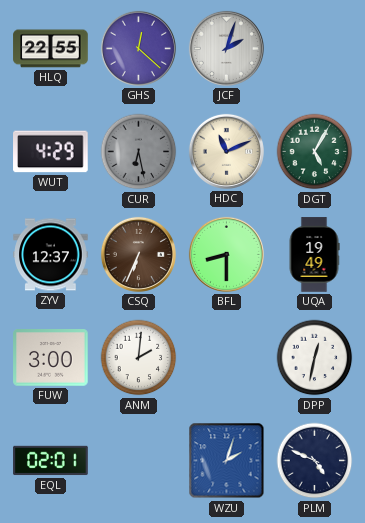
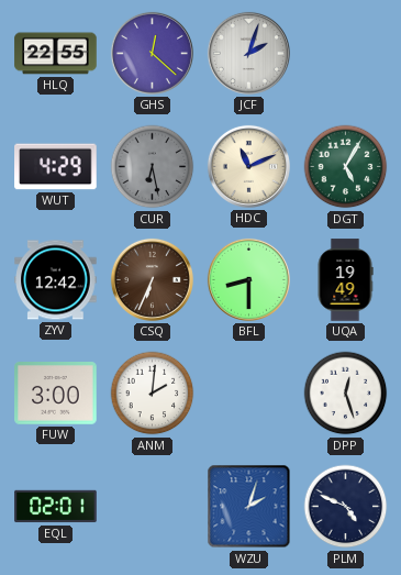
ZYV: 12:37 -> 12:42 (56, 280)
DPP: 12:32 -> 12:27 (346, 394)
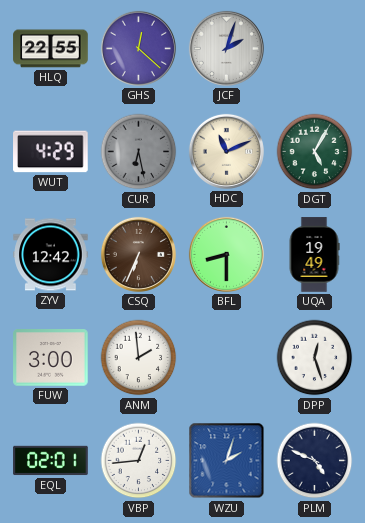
ANM: 2:01 -> 1:59 (139, 358)
VBP: none -> 12:44 (139, 461)
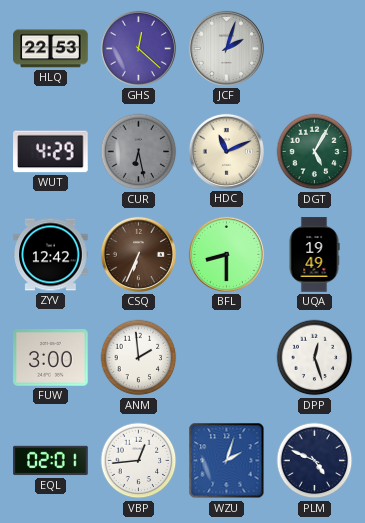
HLQ: 22:55 -> 22:53 (51, 49)
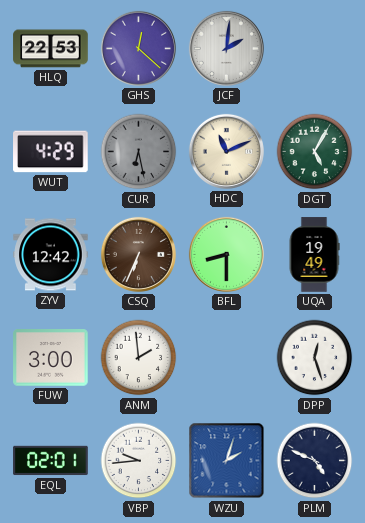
JCF: 2:03 -> 2:01 (226, 48)
VBP: 12:44 -> 9:44 (139, 461)
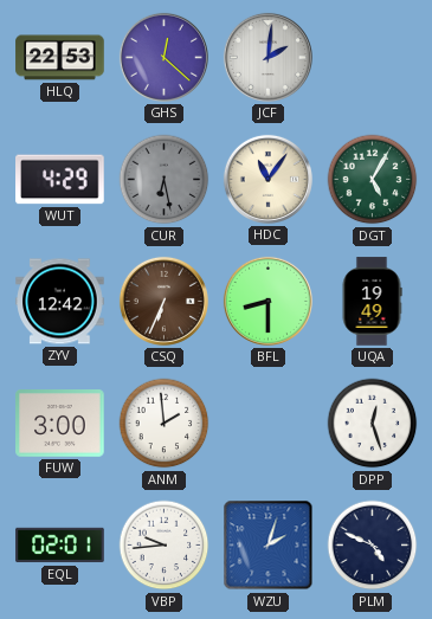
HDC: 11:11 -> 11:06 (267, 179)
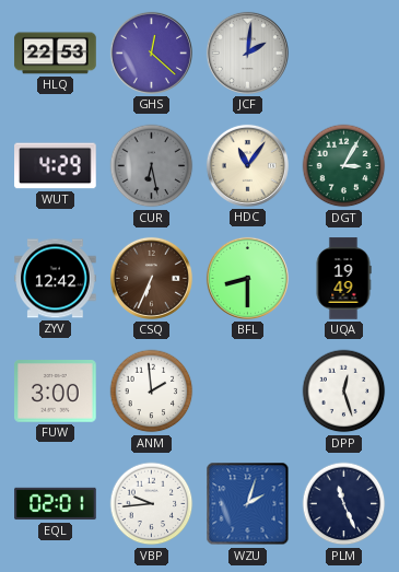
DGT: 5:05 -> 3:05 (344, 166)
PLM: 4:49 -> 11:26 (344, 504)
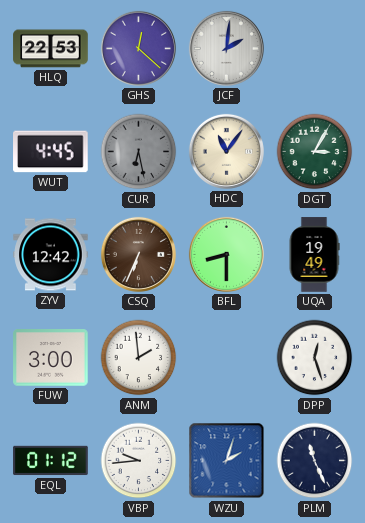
WUT: 4:29 -> 4:45 (51, 152)
EQL: 02:01 -> 01:12 (51, 461)
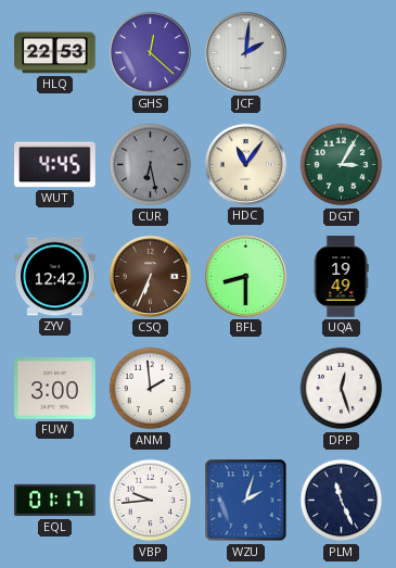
EQL: 01:12 -> 01:17 (55, 501)
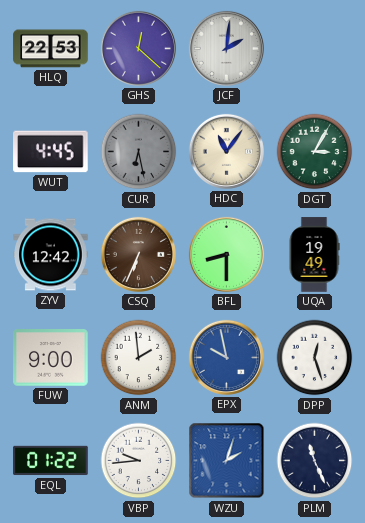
FUW: 3:00 -> 9:00 (51, 358)
EPX: none -> 9:58 (226, 357)
EQL: 01:17 -> 01:22 (51, 461)
